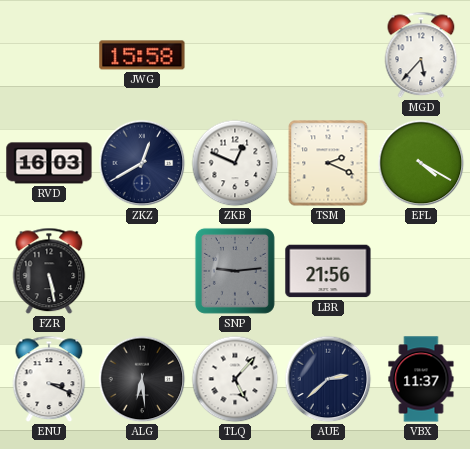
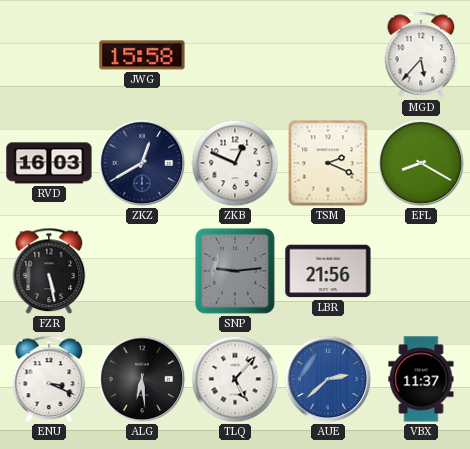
EFL: 4:20 -> 8:20 (421, 163)
AUE dial: navy -> blue (328, 379)
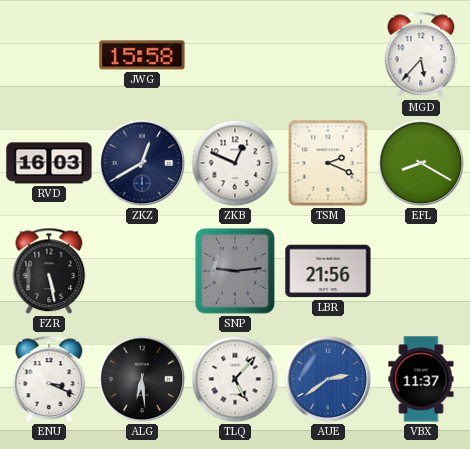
AUE: 2:38 -> 2:39 (328, 379)
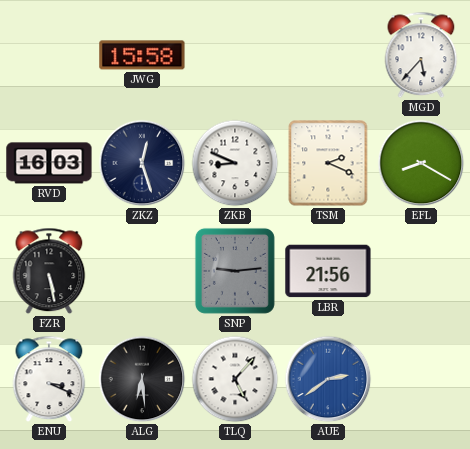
ZKZ: 12:40 -> 12:27 (142, 163)
ZKB: 12:49 -> 8:49 (235, 163)
VBX: 11:37 -> none (421, 379)
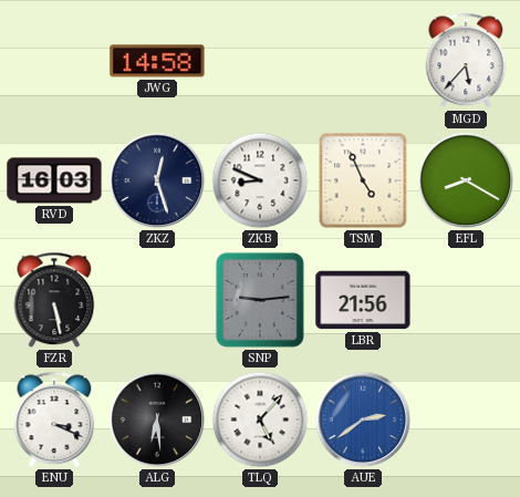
JWG: 15:58 -> 14:58 (157, 61)
TSM: 2:19 -> 4:56 (363, 180)
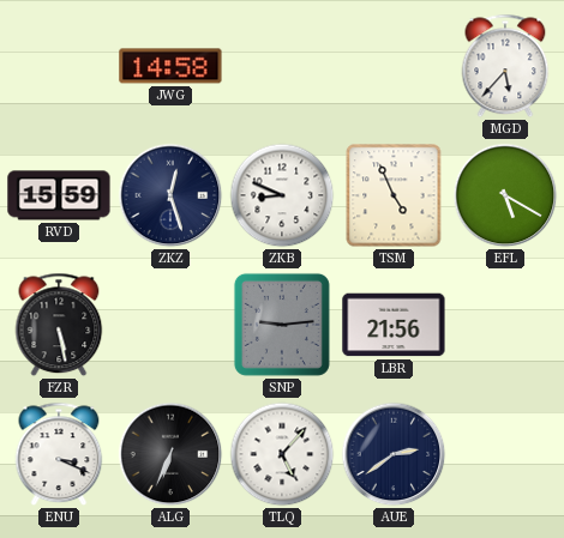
RVD: 16:03 -> 15:59 (59, 195)
EFL: 8:20 -> 5:20 (505, 195)
ALG: 6:29 -> 6:34 (170, 454)
AUE dial: blue -> navy (394, 454)
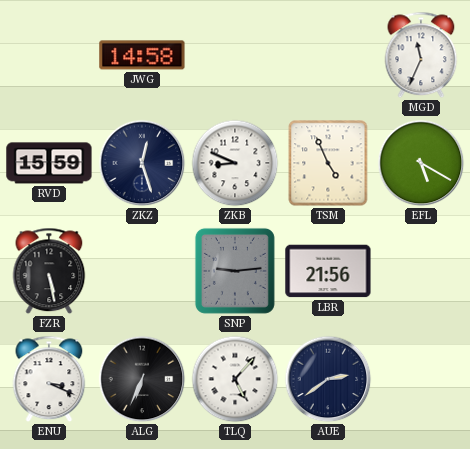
MGD: 5:37 -> 11:34 (421, 55)
